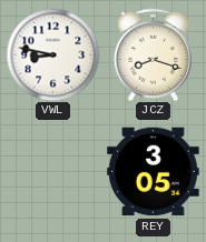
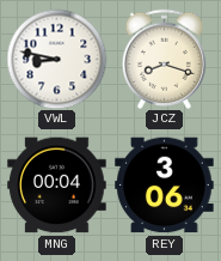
MNG: none -> 00:04 (57, 186)
REY: 3:05 -> 3:06 (165, 186)
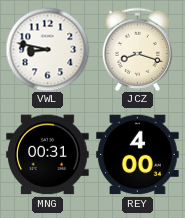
MNG: 00:04 -> 00:31 (48, 155)
REY: 3:06 -> 4:00 (138, 155)
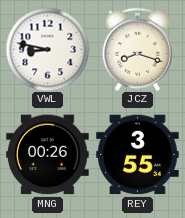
MNG: 00:31 -> 00:26 (48, 155)
REY: 4:00 -> 3:55 (138, 155)
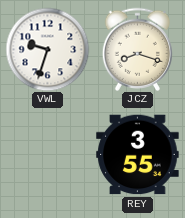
VWL: 8:47 -> 9:33 (47, 49)
MNG: 00:26 -> none (48, 155)
